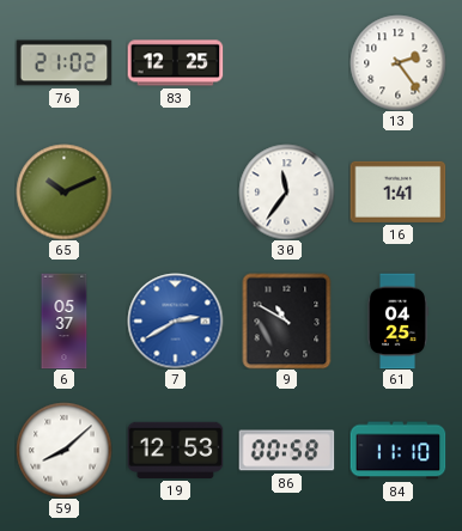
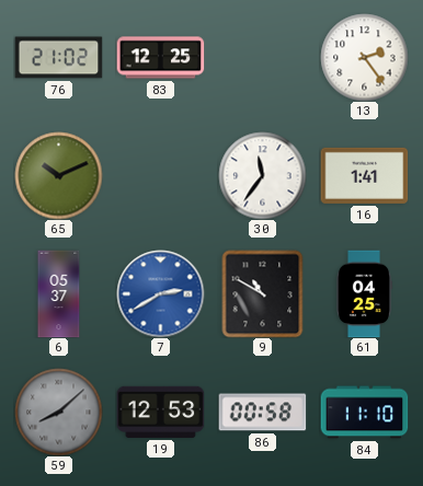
59 dial: white -> grey (58, 412)
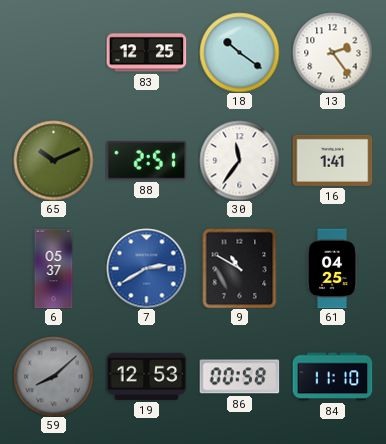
76: 21:02 -> none (58, 58)
18: none -> 10:21 (239, 52)
88: none -> 2:51 (146, 160)
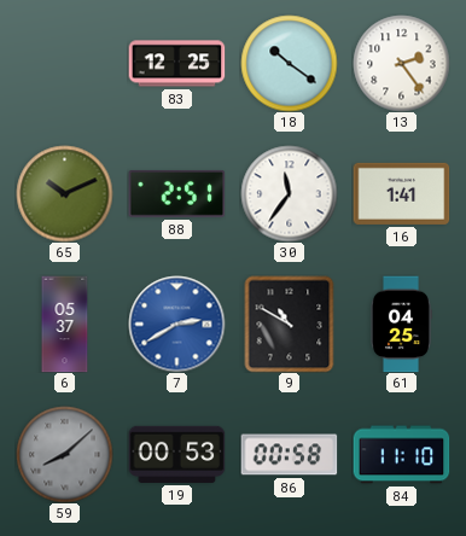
19: 12:53 -> 00:53 (176, 454)
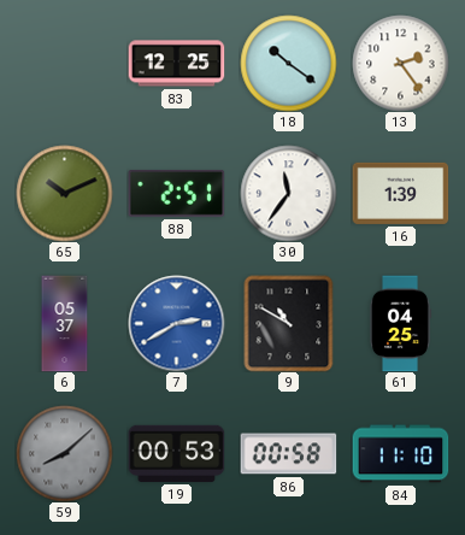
16: 1:41 -> 1:39 (400, 193)
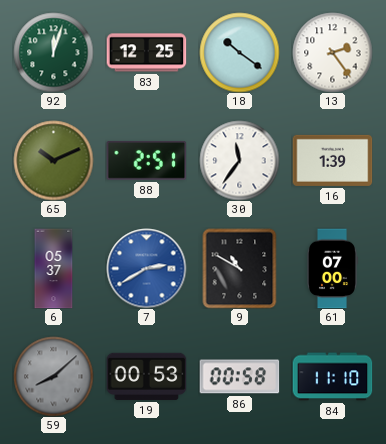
92: none -> 12:03 (53, 52)
61: 04:25 -> 07:00 (332, 268)
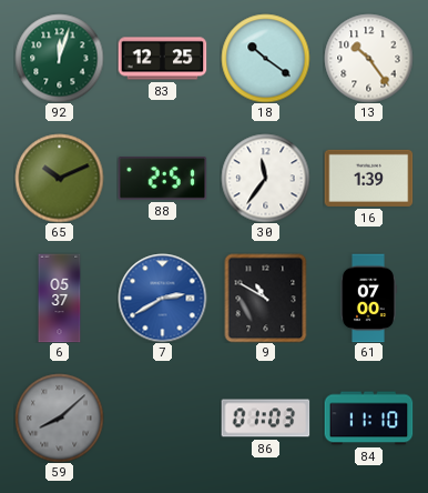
13: 2:24 -> 10:24 (368, 58)
19: 00:53 -> none (146, 376)
86: 00:58 -> 01:03 (265, 419)
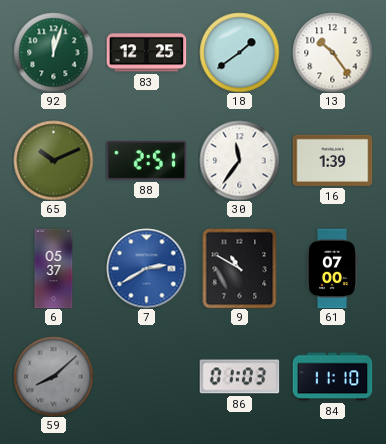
18: 10:21 -> 1:39 (239, 52)
